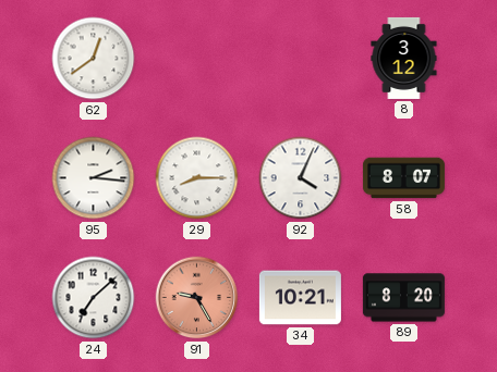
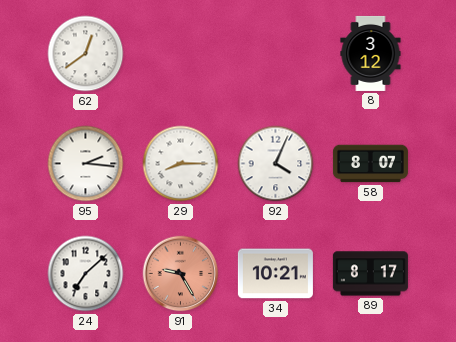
89: 8:20 -> 8:17 (370, 274)
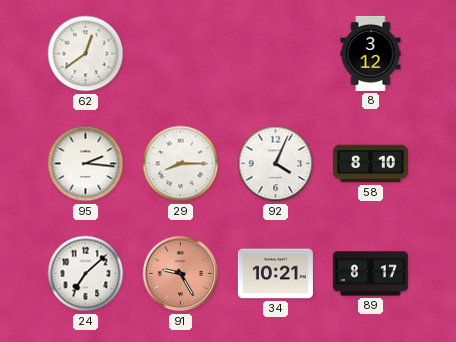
58: 8:07 -> 8:10 (370, 164)
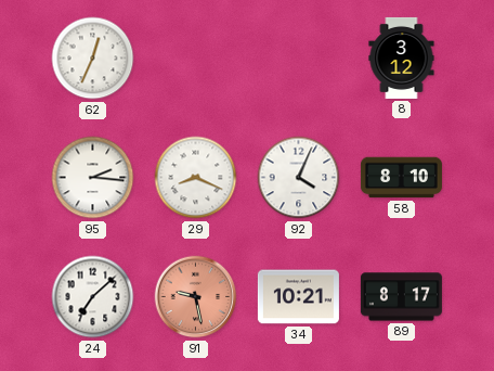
62: 12:39 -> 12:34 (93, 59)
29: 8:15 -> 8:19 (196, 178)
91: 9:25 -> 9:28 (196, 297)
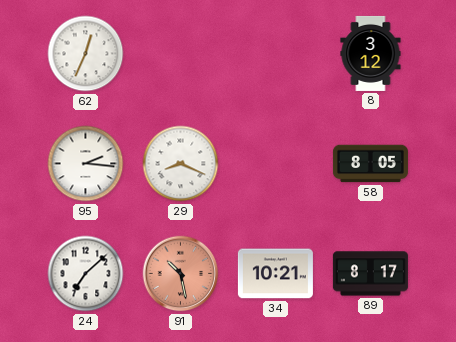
92: 4:04 -> none (299, 178)
58: 8:10 -> 8:05 (370, 164)
91: 9:28 -> 10:28 (181, 274)
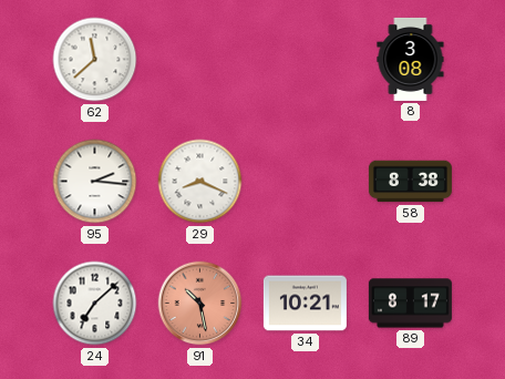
62: 12:34 -> 11:38 (95, 60)
8: 3:12 -> 3:08 (411, 59)
58: 8:05 -> 8:38 (410, 182)
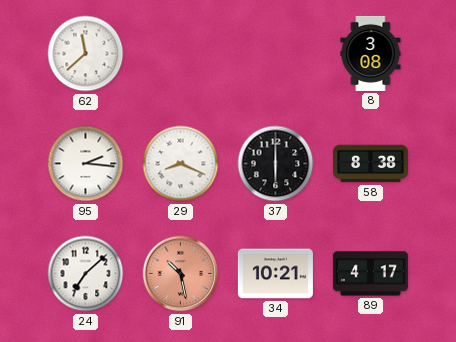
37: none -> 6:00 (276, 164)
89: 8:17 -> 4:17 (370, 274)
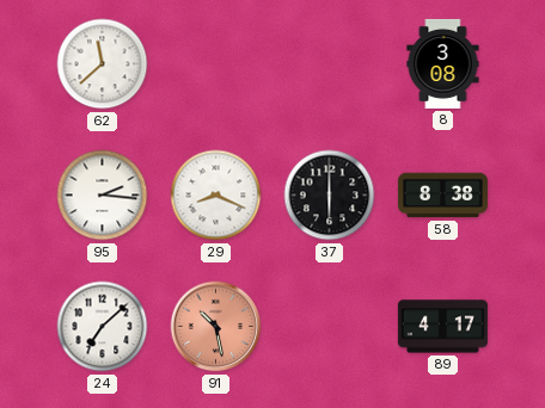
34: 10:21 -> none (275, 274)
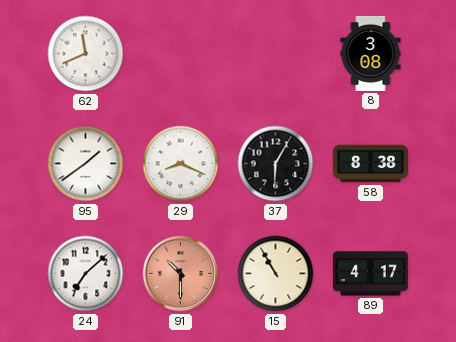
62: 11:38 -> 11:41 (86, 54)
95: 2:16 -> 1:39 (86, 164)
37: 6:00 -> 6:05 (276, 164)
91: 10:28 -> 10:30 (181, 274)
15: none -> 10:55 (276, 274)
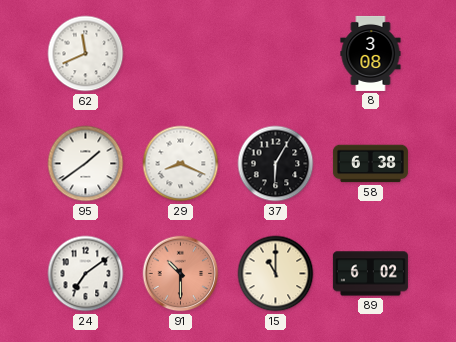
58: 8:38 -> 6:38 (370, 164)
24: 7:08 -> 7:09 (86, 274)
15: 10:55 -> 11:00 (276, 274)
89: 4:17 -> 6:02 (370, 274)
